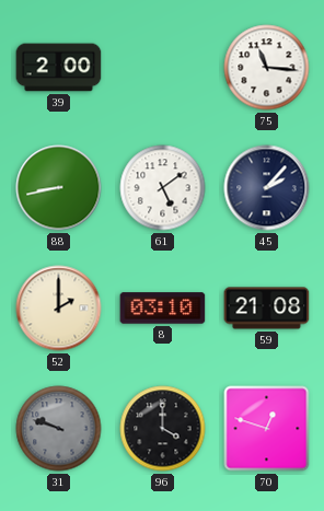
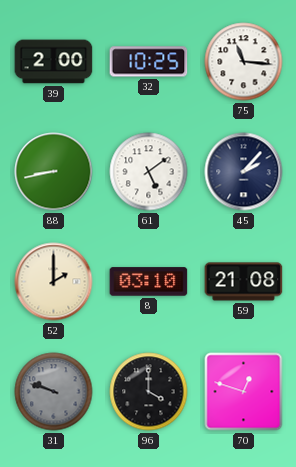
32: none -> 10:25 (149, 62)
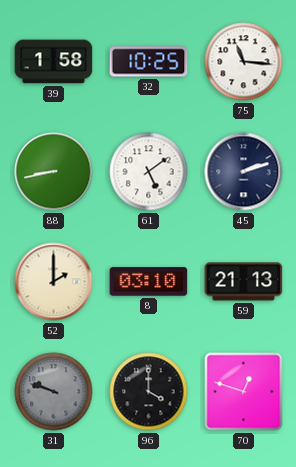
39: 2:00 -> 1:58 (54, 62)
45: 2:07 -> 2:12 (244, 172)
59: 21:08 -> 21:13 (244, 282)
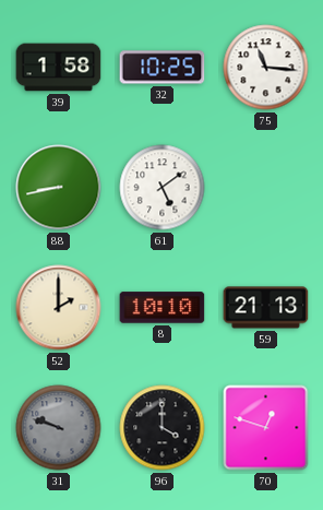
45: 2:12 -> none (244, 172)
8: 03:10 -> 10:10 (163, 308)
